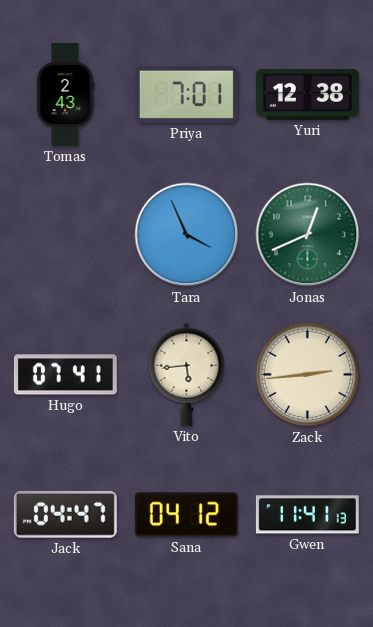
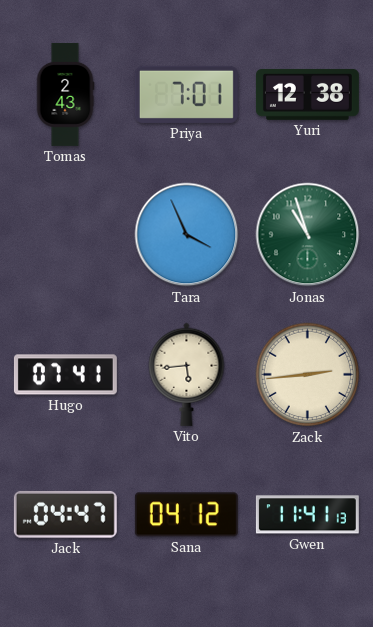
Jonas: 12:41 -> 10:57 (308, 235)
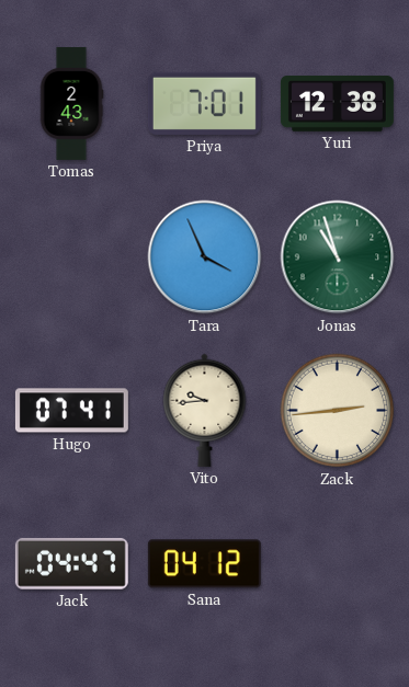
Vito: 5:44 -> 9:44 (205, 410)
Gwen: 11:41 -> none (307, 515)
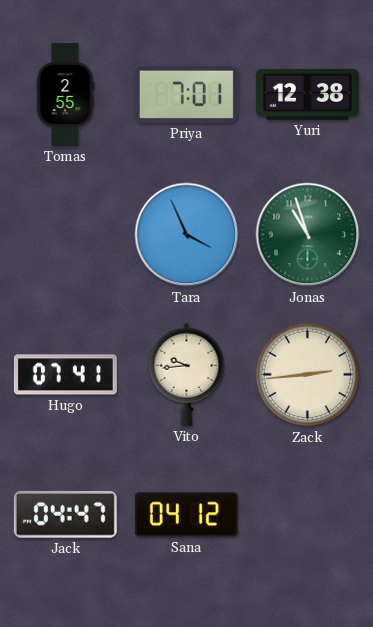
Tomas: 2:43 -> 2:55 (65, 94)
